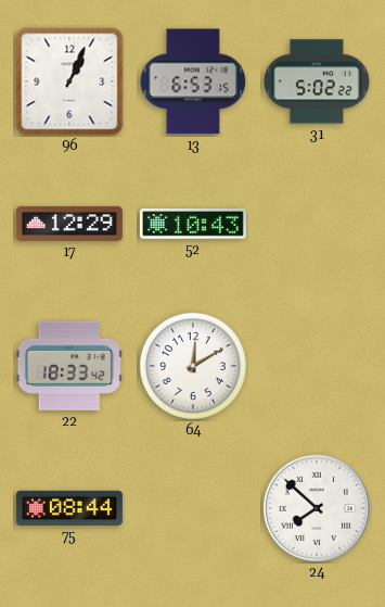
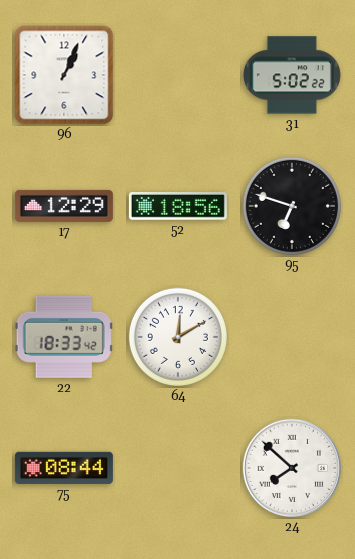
13: 6:53 -> none (193, 81)
52: 10:43 -> 18:56 (178, 207)
95: none -> 6:48 (292, 206)
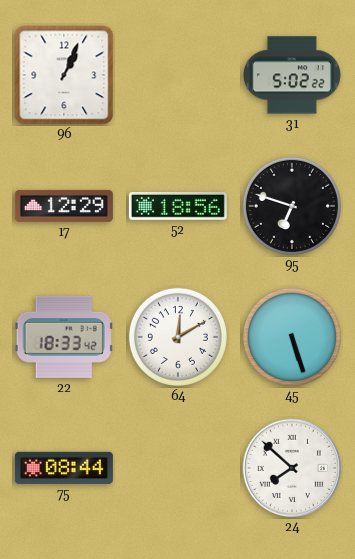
45: none -> 5:27 (292, 337)
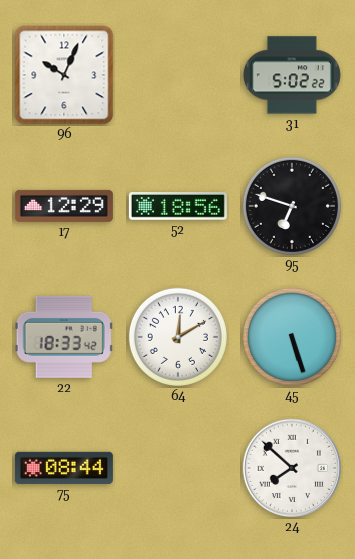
96: 1:04 -> 10:04 (64, 75)
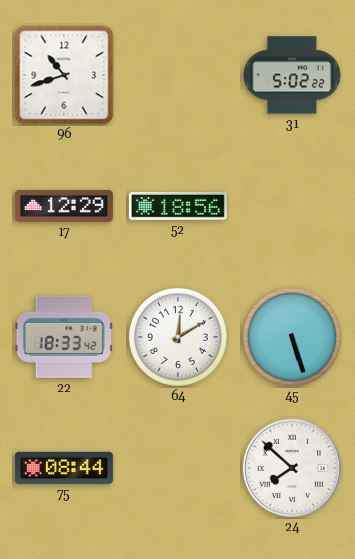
96: 10:04 -> 10:42 (64, 75)
95: 6:48 -> none (292, 206)
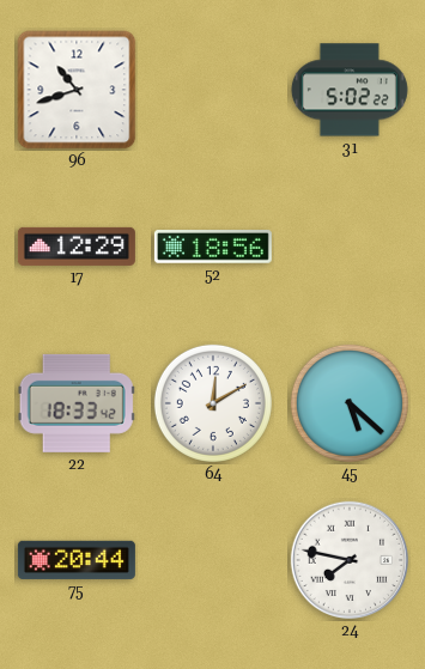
45: 5:27 -> 5:22 (350, 403)
75: 08:44 -> 20:44 (77, 560)
24: 7:52 -> 7:47 (350, 560)
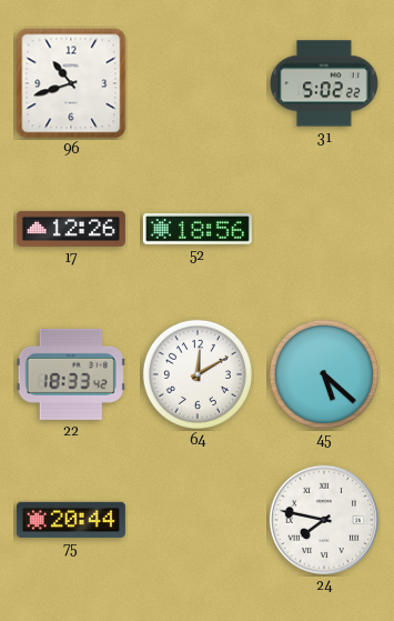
17: 12:29 -> 12:26 (71, 229)
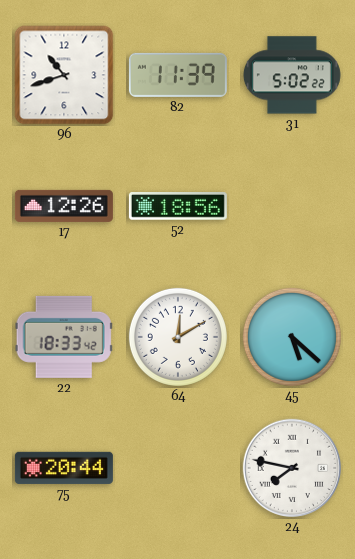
82: none -> 11:39 (178, 75)
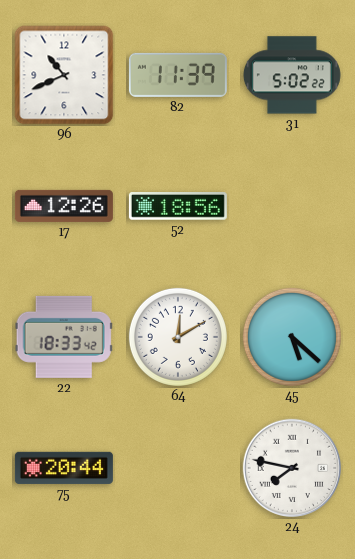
96: 10:42 -> 10:41 (64, 75)
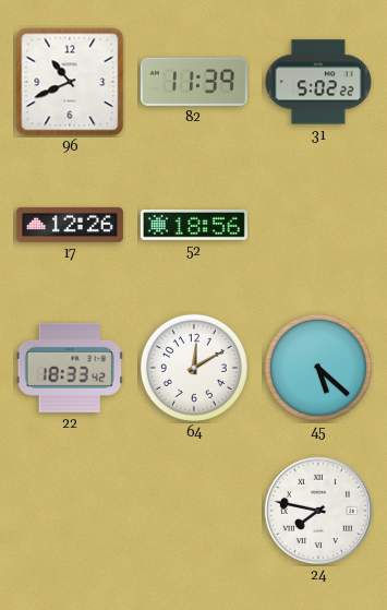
75: 20:44 -> none (64, 468)
